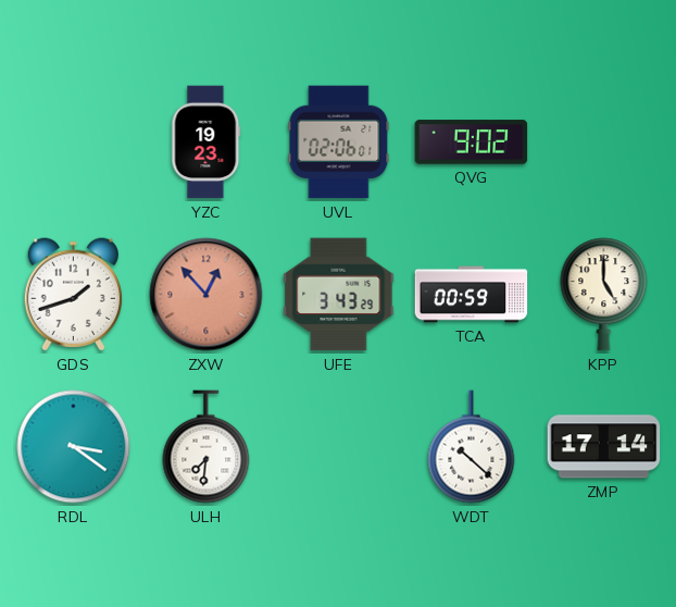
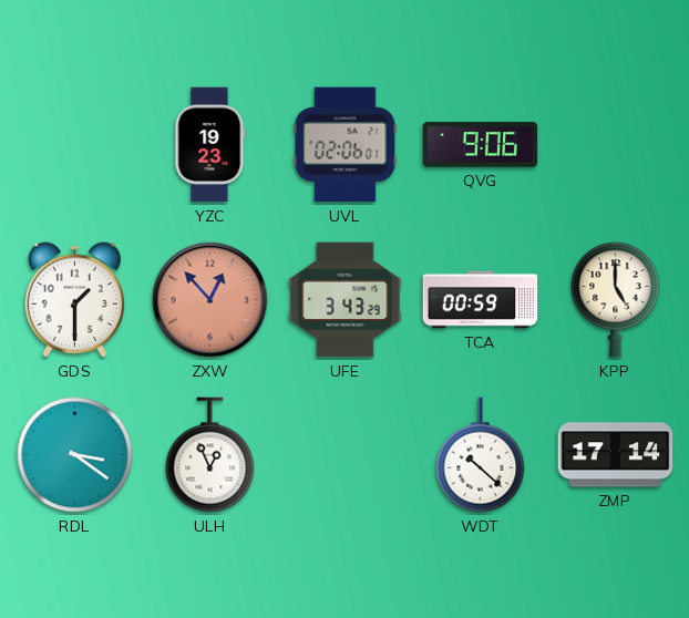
QVG: 9:02 -> 9:06 (481, 145)
GDS: 1:42 -> 1:30 (75, 300)
ULH: 7:31 -> 12:56 (210, 455)
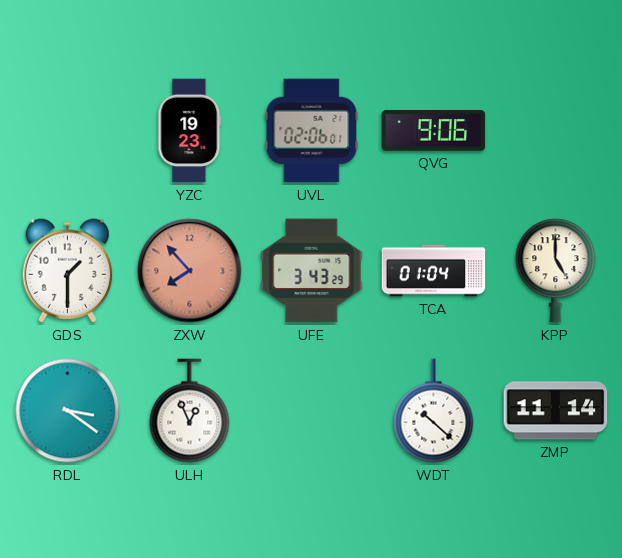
ZXW: 12:53 -> 7:53 (190, 271)
TCA: 00:59 -> 01:04 (434, 271)
ZMP: 17:14 -> 11:14 (556, 411)
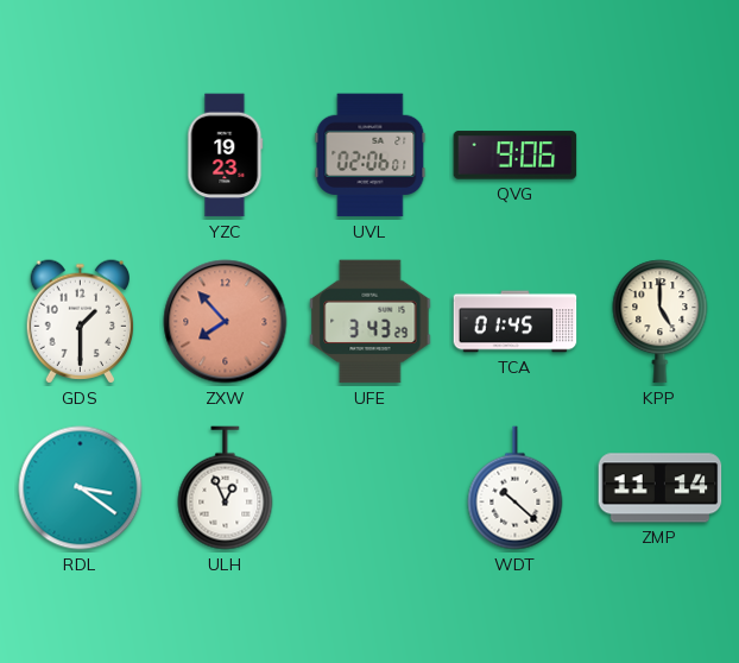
TCA: 01:04 -> 01:45 (516, 322)
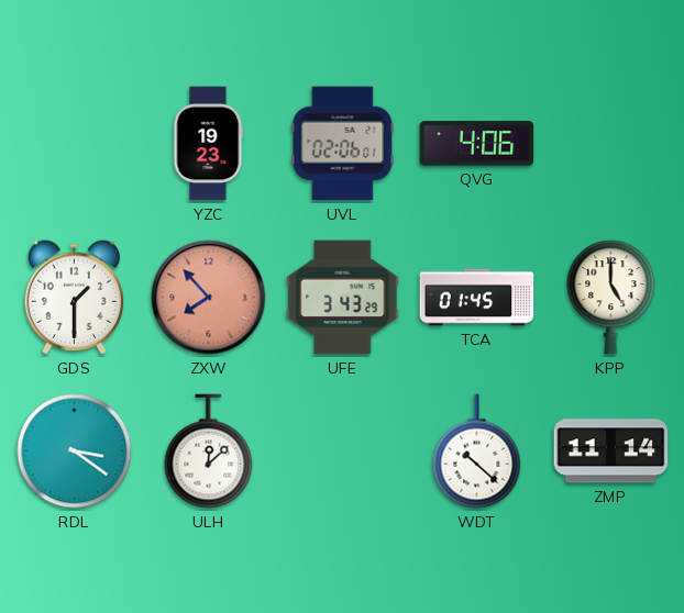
QVG: 9:06 -> 4:06 (477, 144)
ULH: 12:56 -> 12:08 (209, 452)
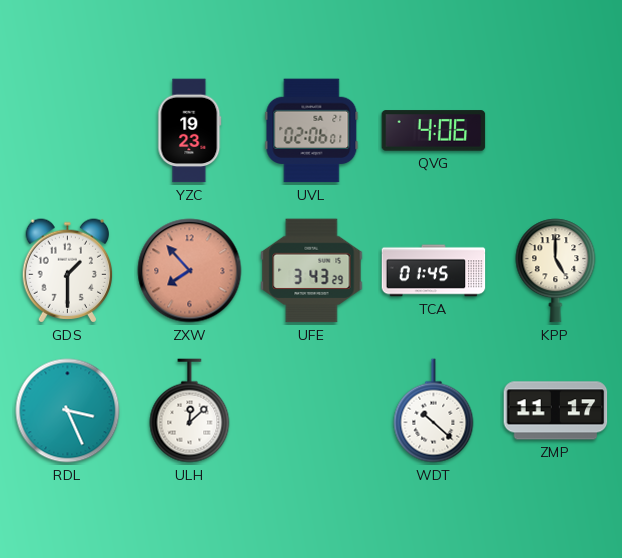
RDL: 3:21 -> 3:26 (68, 411)
ZMP: 11:14 -> 11:17 (556, 411)
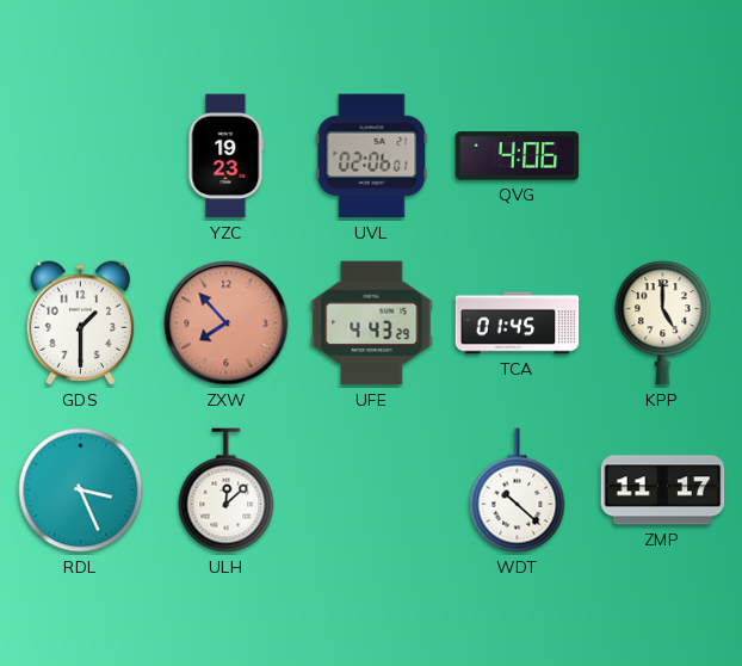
UFE: 3:43 -> 4:43 (372, 323)
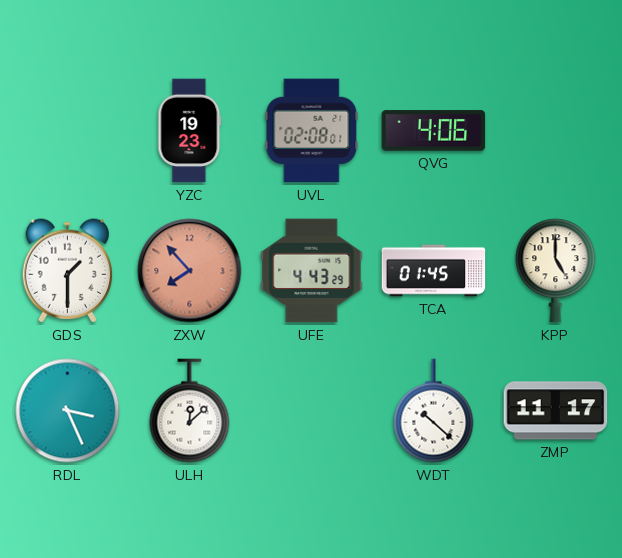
UVL: 02:06 -> 02:08 (312, 131)
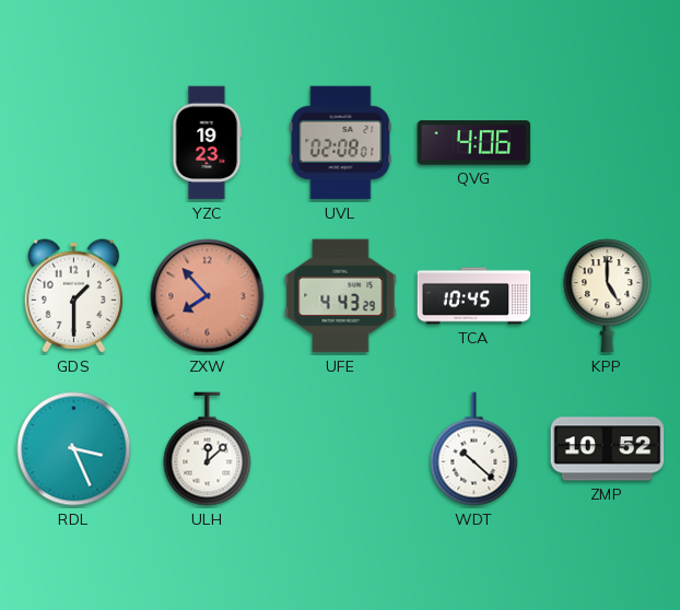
TCA: 01:45 -> 10:45 (474, 296)
ZMP: 11:17 -> 10:52 (608, 449)
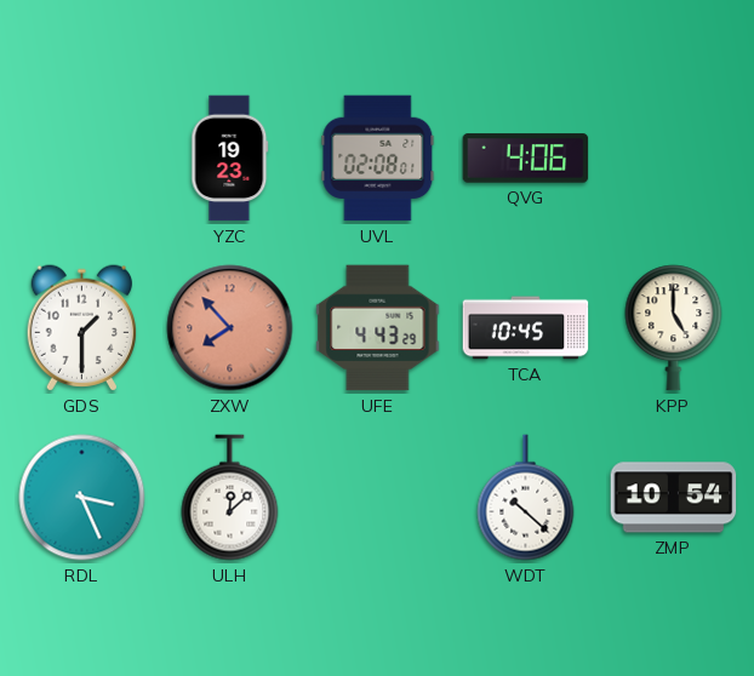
ZMP: 10:52 -> 10:54 (674, 498)
